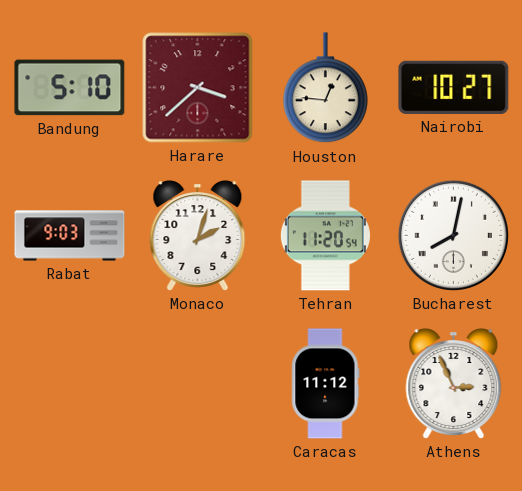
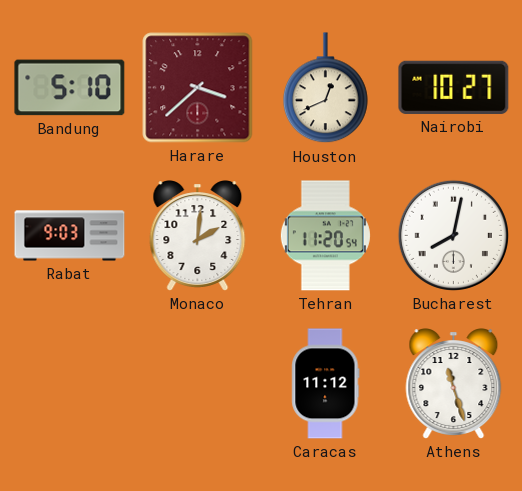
Houston: 12:46 -> 12:41 (326, 88)
Monaco: 2:03 -> 2:01 (198, 236)
Athens: 2:56 -> 11:27 (454, 384)
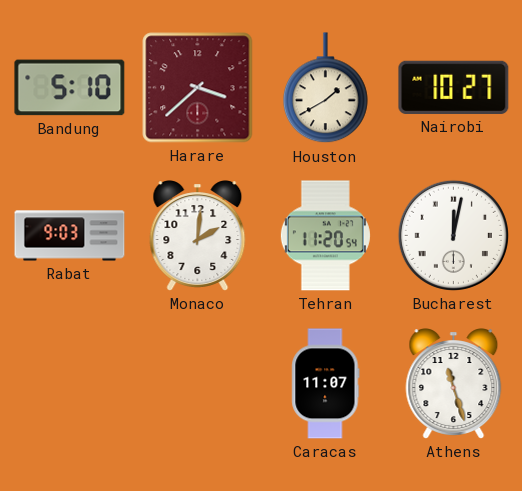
Houston: 12:41 -> 1:40 (326, 88)
Bucharest: 8:02 -> 12:02 (453, 235)
Caracas: 11:12 -> 11:07 (326, 384)
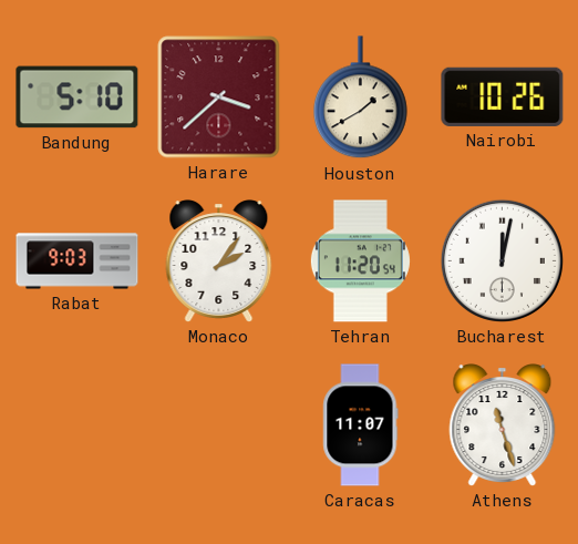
Nairobi: 10:27 -> 10:26 (503, 96)
Monaco: 2:01 -> 2:06 (219, 261)
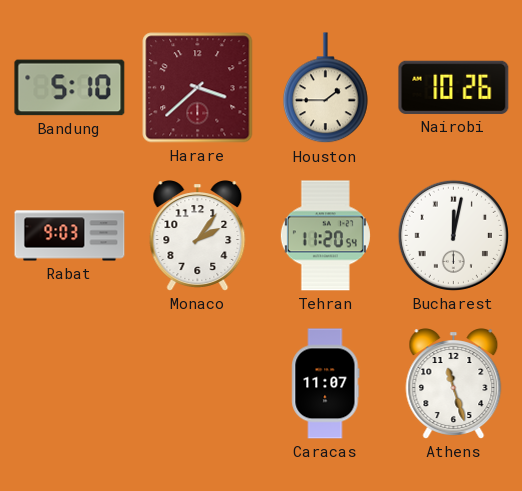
Houston: 1:40 -> 1:45 (326, 88)
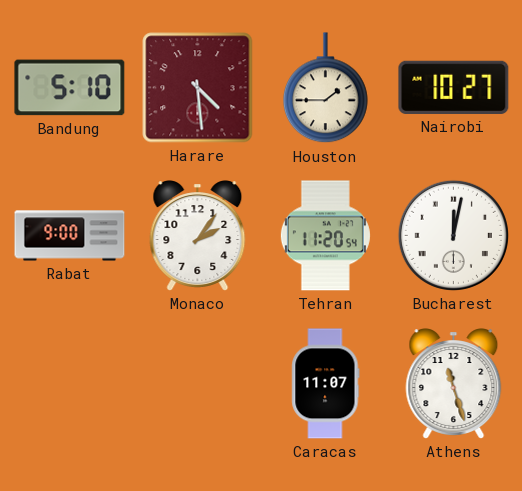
Harare: 3:38 -> 4:29 (198, 88)
Nairobi: 10:26 -> 10:27 (454, 87)
Rabat: 9:03 -> 9:00 (70, 236)
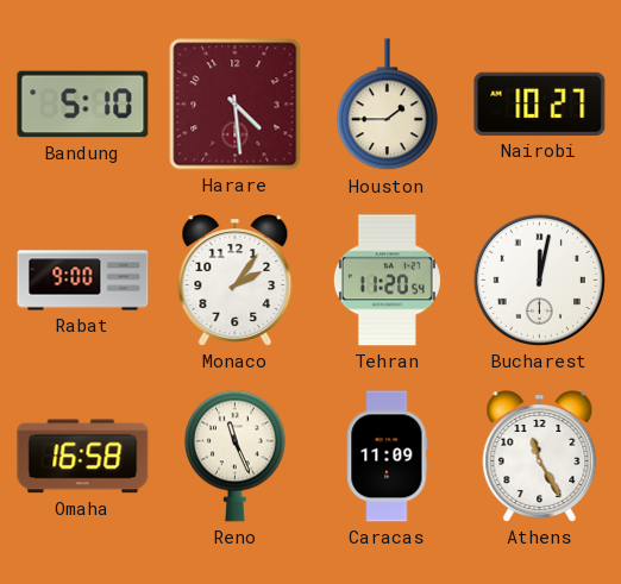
Omaha: none -> 16:58 (83, 457)
Reno: none -> 11:26 (236, 456)
Caracas: 11:07 -> 11:09 (388, 457)
Athens: 11:27 -> 11:25 (540, 457)
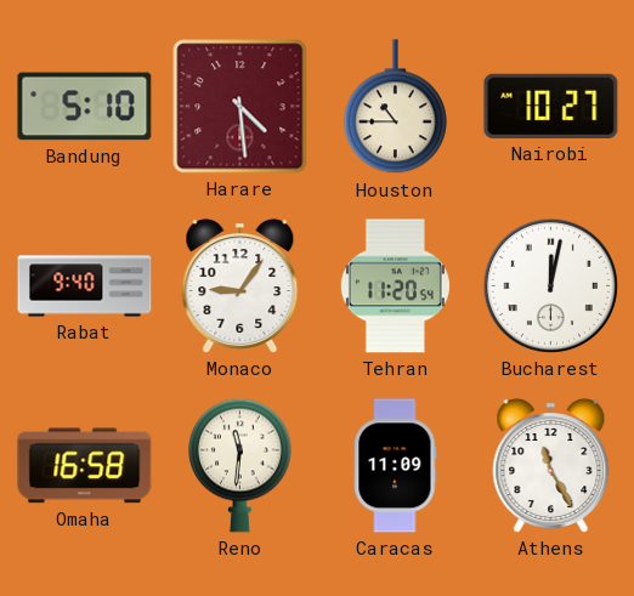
Houston: 1:45 -> 10:45 (396, 107)
Rabat: 9:00 -> 9:40 (85, 286)
Monaco: 2:06 -> 9:06 (240, 286)
Reno: 11:26 -> 11:31 (240, 465)
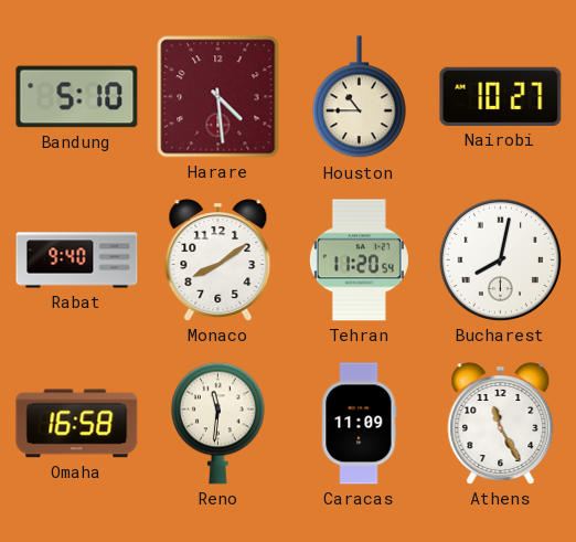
Monaco: 9:06 -> 8:09 (218, 261)
Bucharest: 12:02 -> 8:02 (500, 259)
